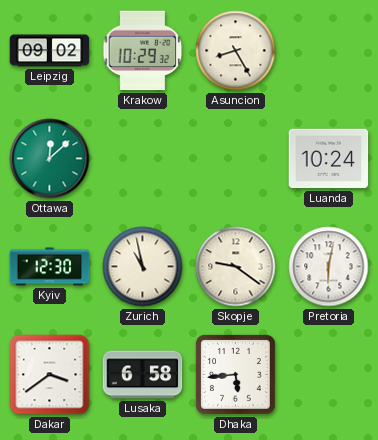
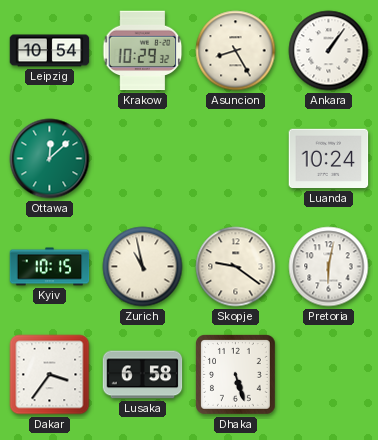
Leipzig: 09:02 -> 10:54 (50, 51)
Ankara: none -> 1:06 (329, 51)
Kyiv: 12:30 -> 10:15 (50, 267)
Dakar: 3:39 -> 3:36 (50, 375)
Dhaka: 5:44 -> 5:27 (236, 375)
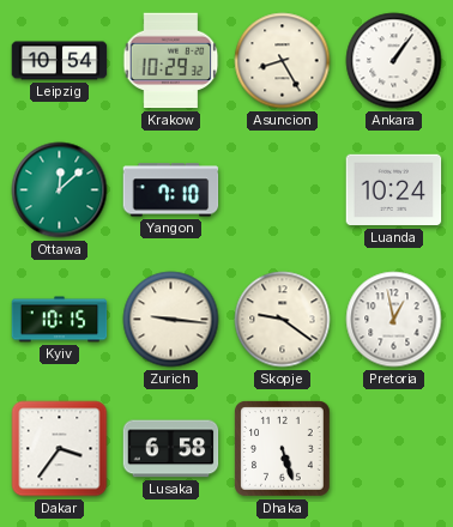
Yangon: none -> 7:10 (171, 190)
Zurich: 10:58 -> 9:16 (171, 320)
Pretoria: 6:02 -> 12:58 (394, 320)
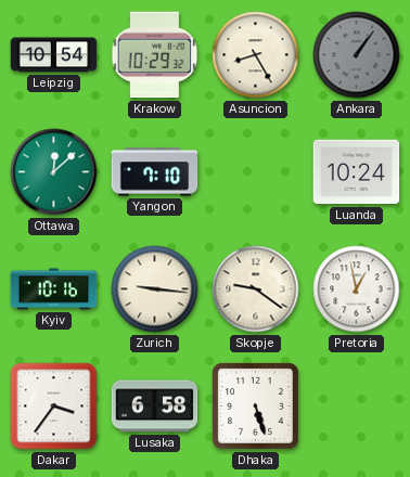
Ankara dial: white -> grey (357, 55)
Kyiv: 10:15 -> 10:16 (54, 289)
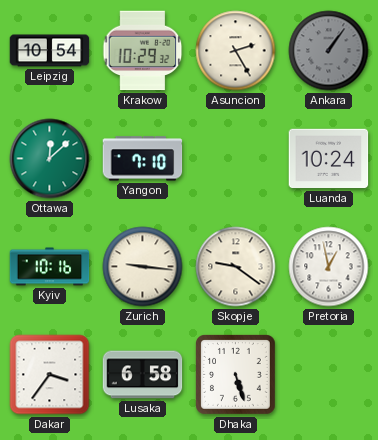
Asuncion: 8:25 -> 2:25 (236, 51)
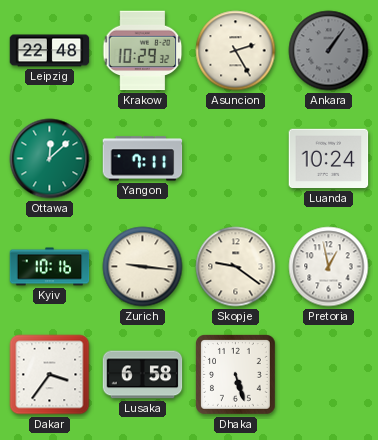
Leipzig: 10:54 -> 22:48 (50, 51)
Yangon: 7:10 -> 7:11 (143, 159)
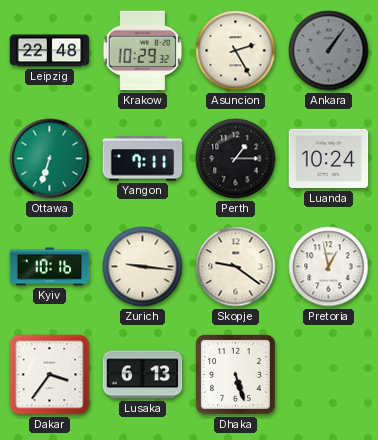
Ottawa: 12:08 -> 6:33 (50, 159)
Perth: none -> 1:15 (236, 159)
Lusaka: 6:58 -> 6:13 (143, 375)
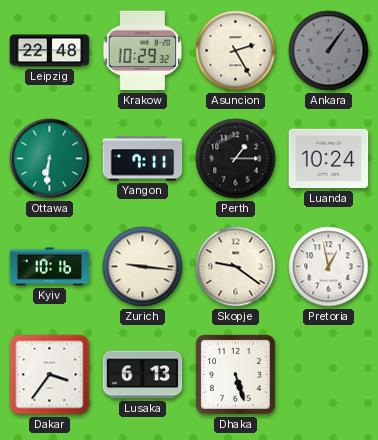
Ottawa: 6:33 -> 6:31 (50, 159)
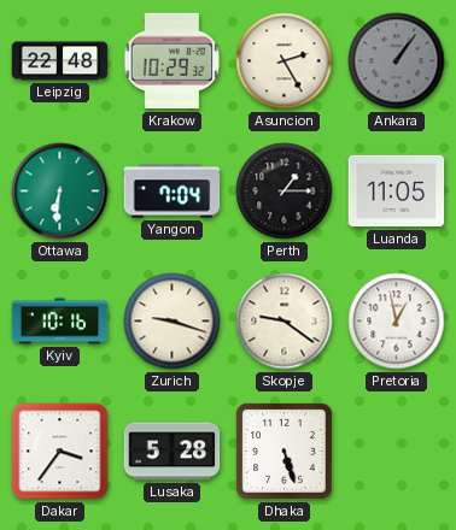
Yangon: 7:11 -> 7:04 (173, 192)
Luanda: 10:24 -> 11:05 (397, 192)
Zurich: 9:16 -> 9:18 (173, 322)
Lusaka: 6:13 -> 5:28 (173, 452)
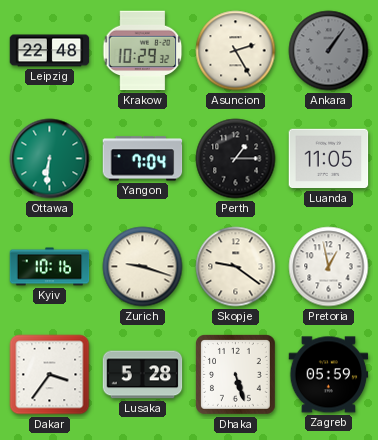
Zagreb: none -> 05:59 (329, 375)
